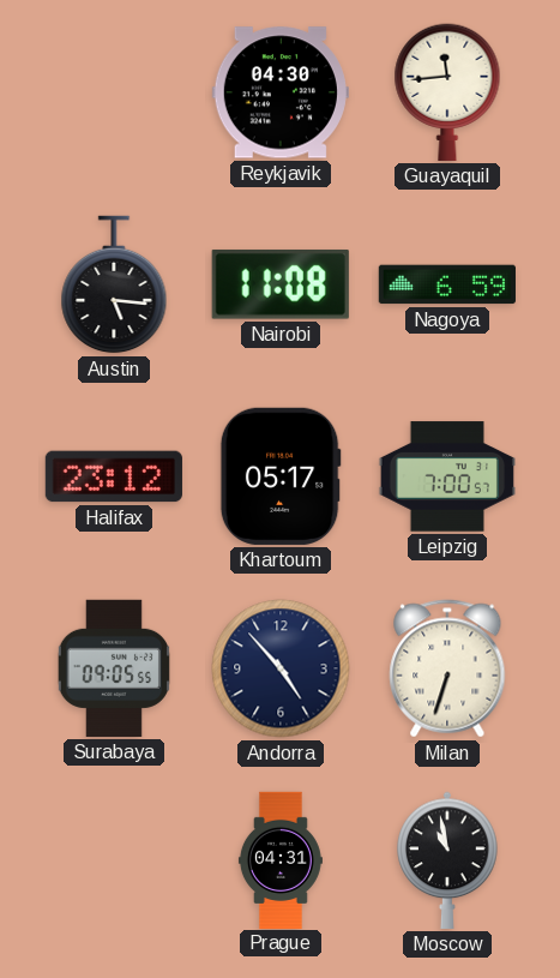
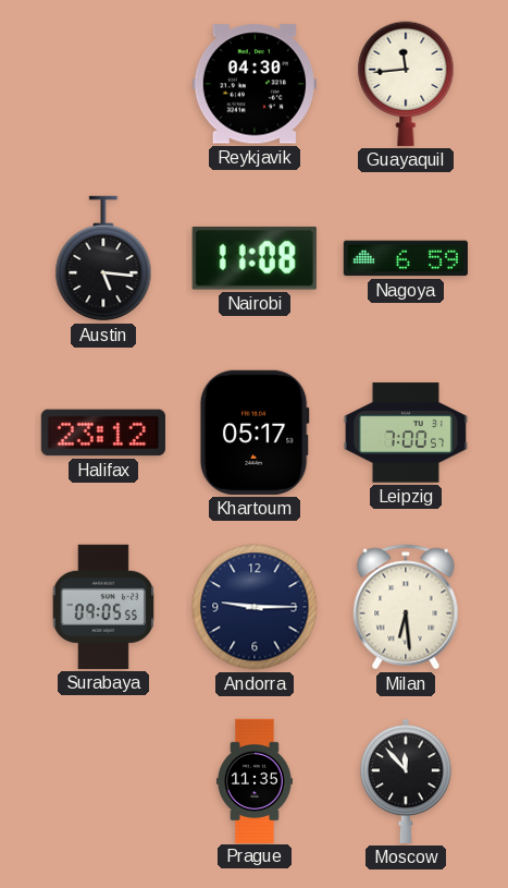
Andorra: 4:53 -> 9:15 (255, 607)
Milan: 6:33 -> 6:29 (406, 607)
Prague: 04:31 -> 11:35 (255, 780)
Moscow: 10:58 -> 11:53 (406, 781)
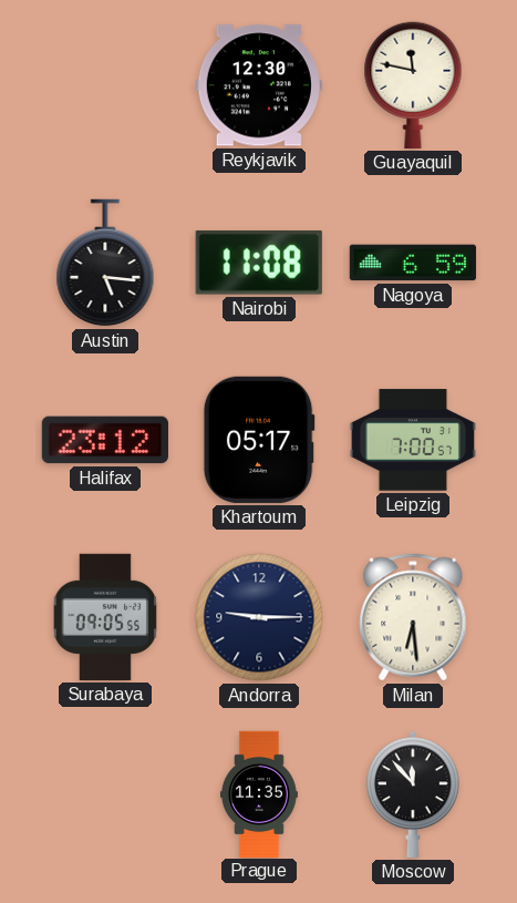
Reykjavik: 04:30 -> 12:30 (259, 85)
Guayaquil: 11:44 -> 11:47 (413, 85)
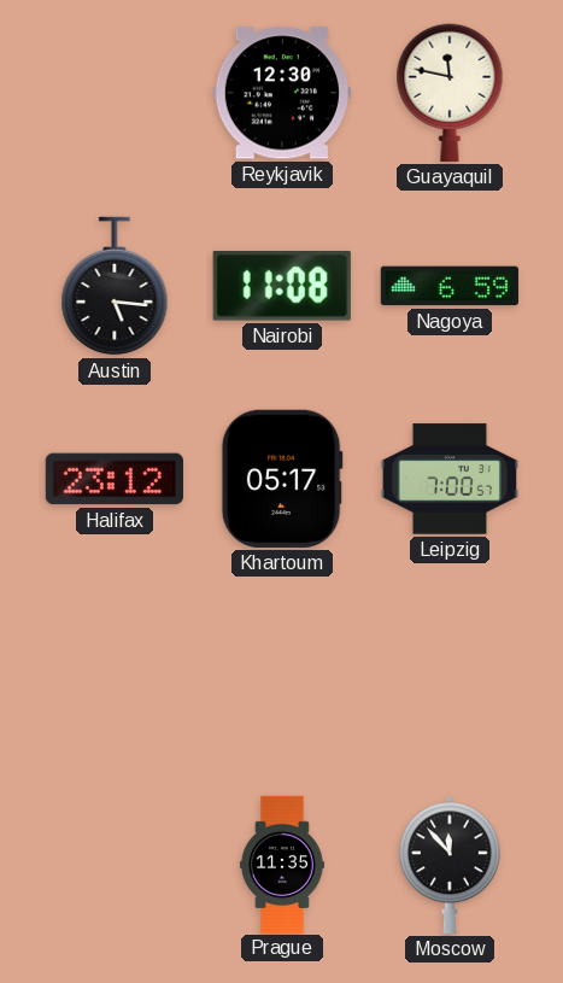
Surabaya: 09:05 -> none (105, 617)
Andorra: 9:15 -> none (259, 617)
Milan: 6:29 -> none (413, 617)
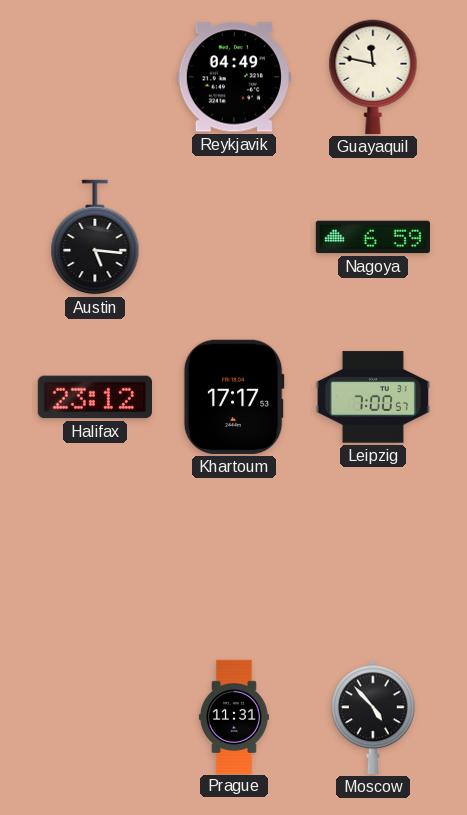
Reykjavik: 12:30 -> 04:49 (234, 77)
Nairobi: 11:08 -> none (282, 286)
Khartoum: 05:17 -> 17:17 (234, 397)
Prague: 11:35 -> 11:31 (234, 716)
Moscow: 11:53 -> 4:53 (373, 717)
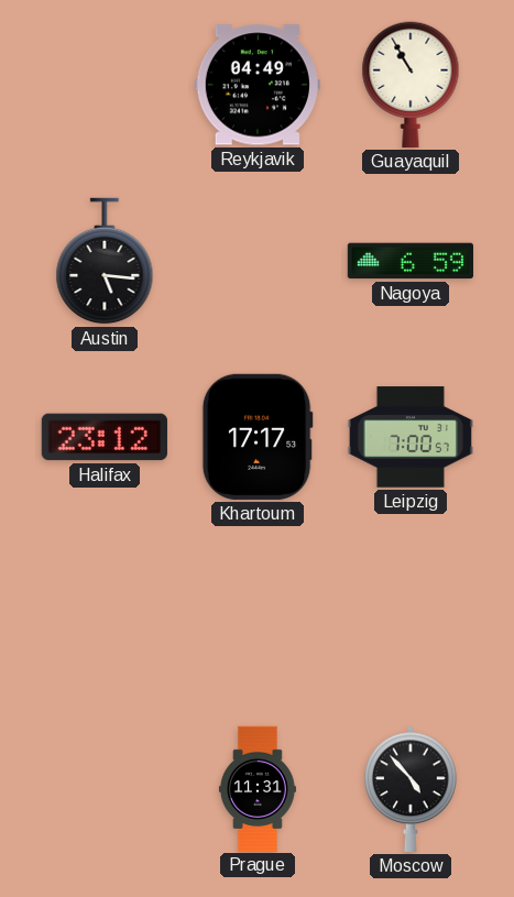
Guayaquil: 11:47 -> 10:55 (411, 85)
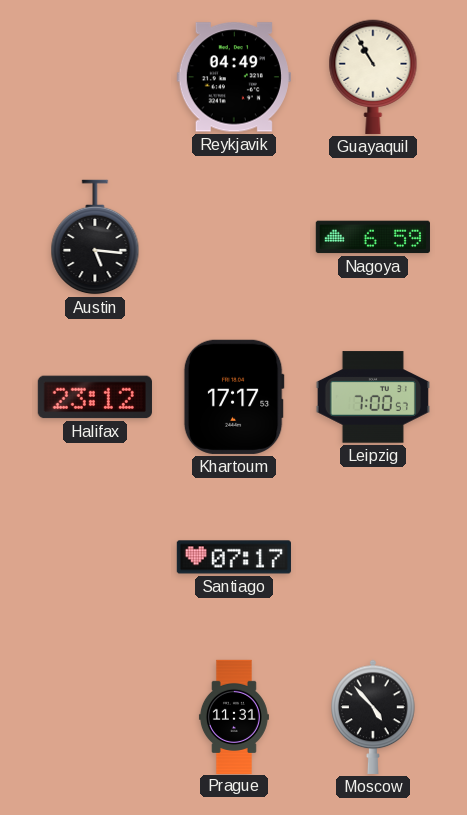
Santiago: none -> 07:17 (234, 557)
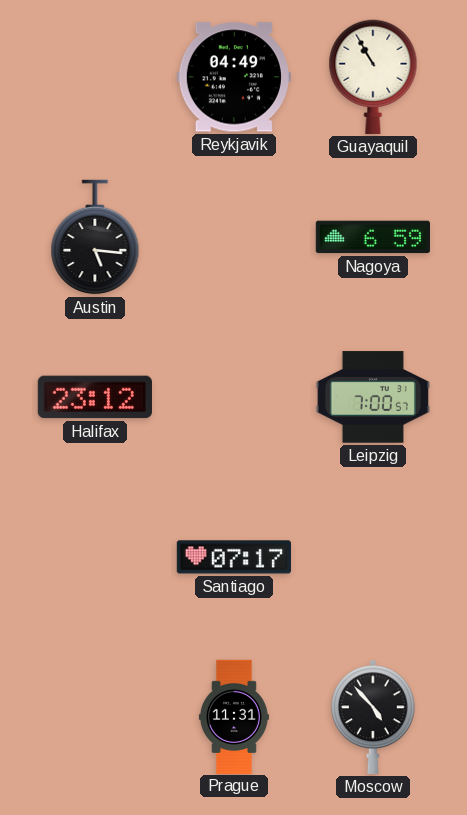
Khartoum: 17:17 -> none (234, 397)
